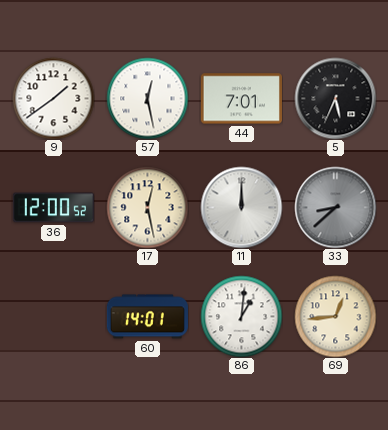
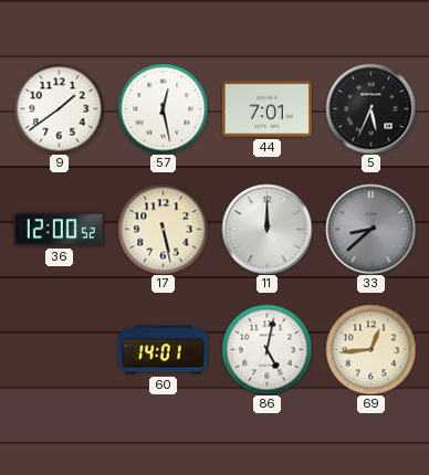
17: 12:28 -> 5:28 (163, 229)
86: 1:01 -> 5:02 (266, 349)
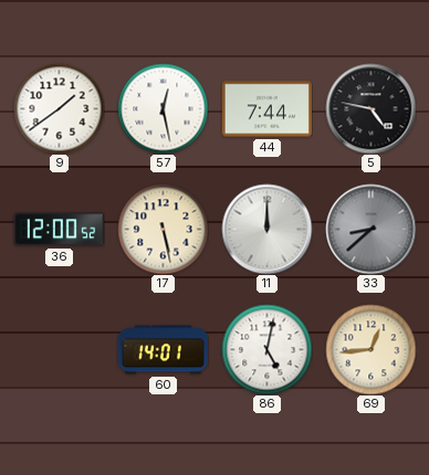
44: 7:01 -> 7:44 (266, 109)
5: 5:34 -> 4:47 (370, 108)
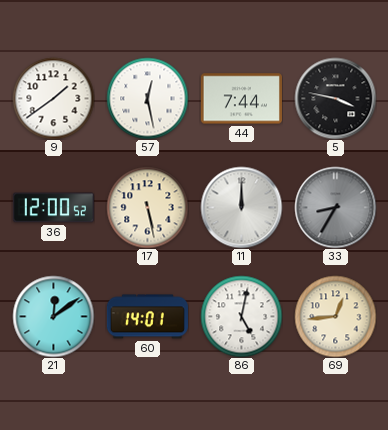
5: 4:47 -> 3:47 (335, 98)
33: 8:38 -> 8:35 (335, 207)
21: none -> 12:09 (53, 316)
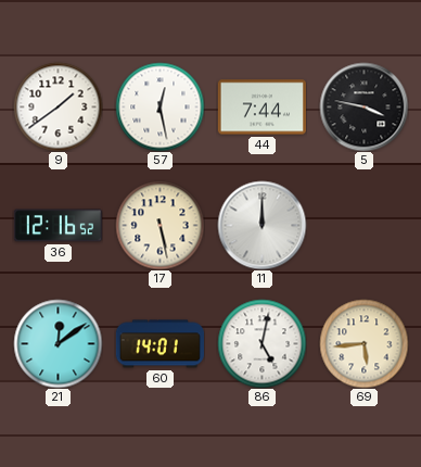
36: 12:00 -> 12:16 (58, 226)
33: 8:35 -> none (335, 207)
69: 12:44 -> 5:44 (363, 343)
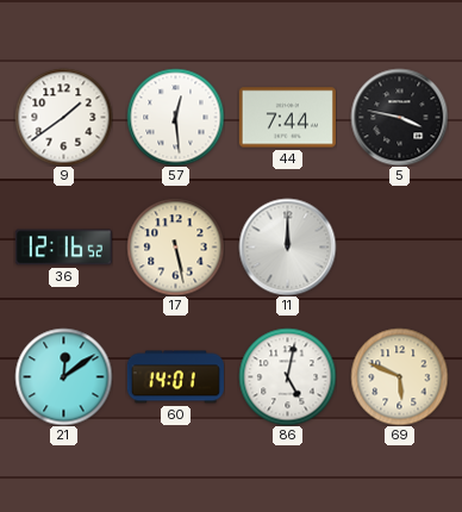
57: 12:28 -> 12:29 (175, 117)
69: 5:44 -> 5:49 (399, 376)
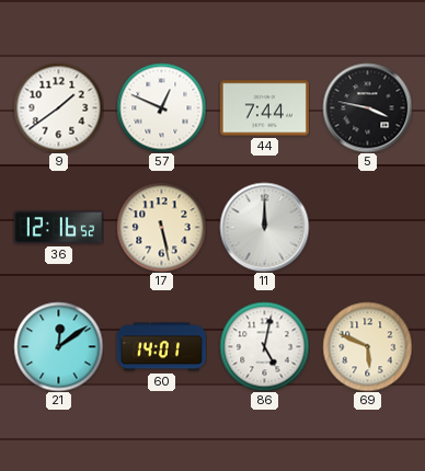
57: 12:29 -> 12:49 (161, 107)
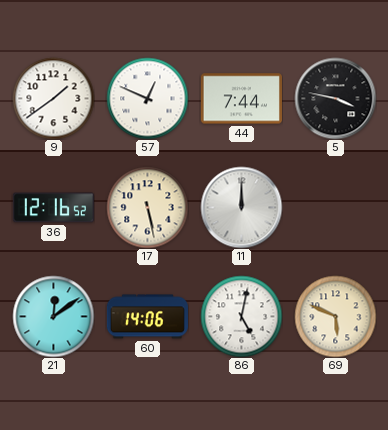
60: 14:01 -> 14:06 (147, 317)
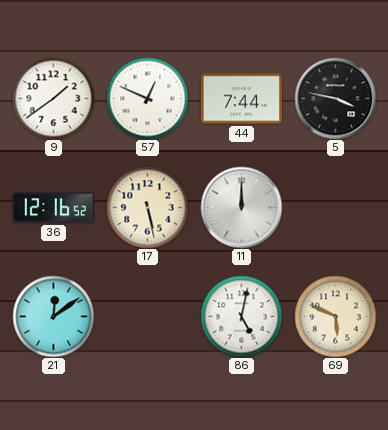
60: 14:06 -> none (147, 317)
